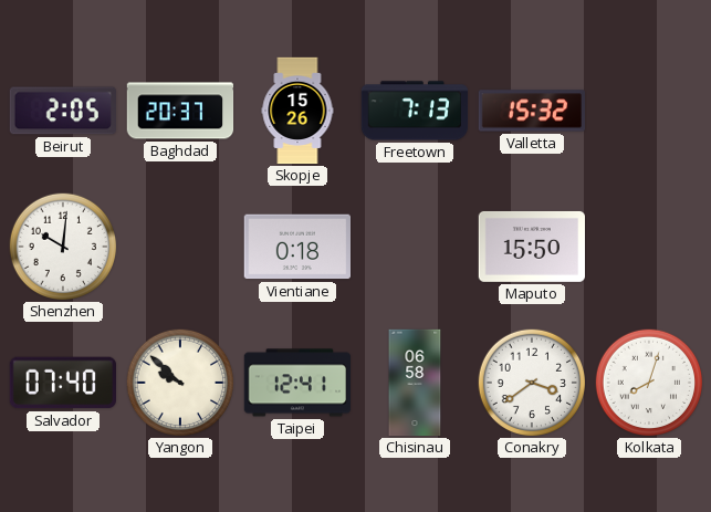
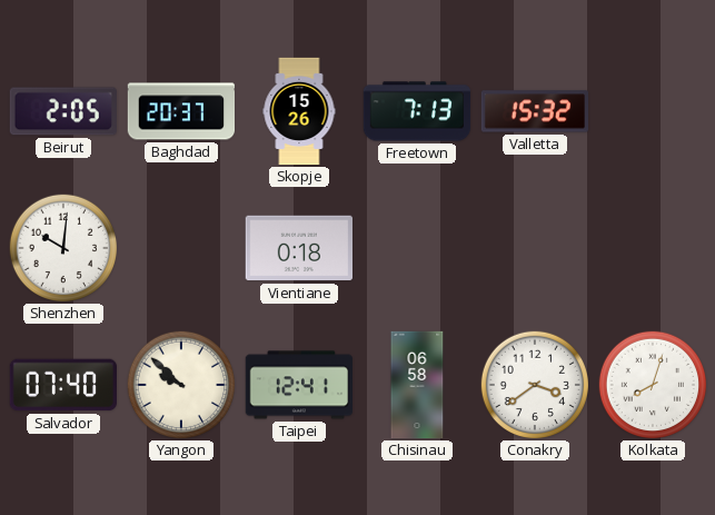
Maputo: 15:50 -> none (531, 247)
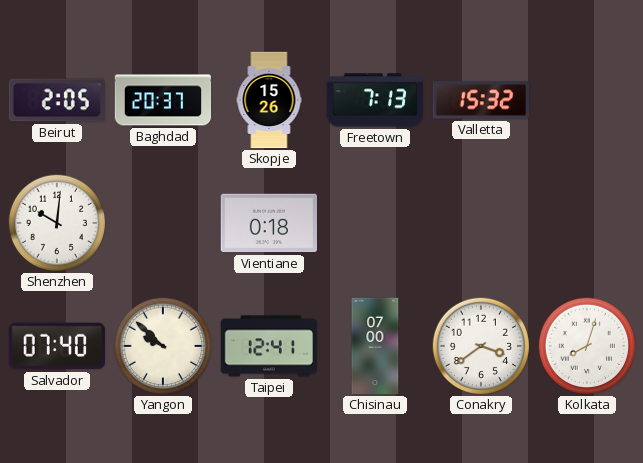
Chisinau: 06:58 -> 07:00 (375, 346)
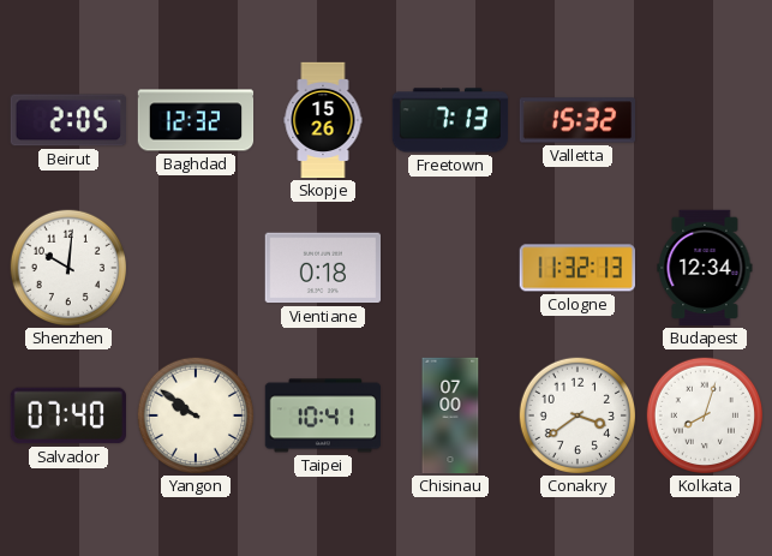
Baghdad: 20:37 -> 12:32 (196, 120)
Cologne: none -> 11:32 (576, 268)
Budapest: none -> 12:34 (705, 268)
Yangon: 9:52 -> 9:51 (195, 414)
Taipei: 12:41 -> 10:41 (323, 415)
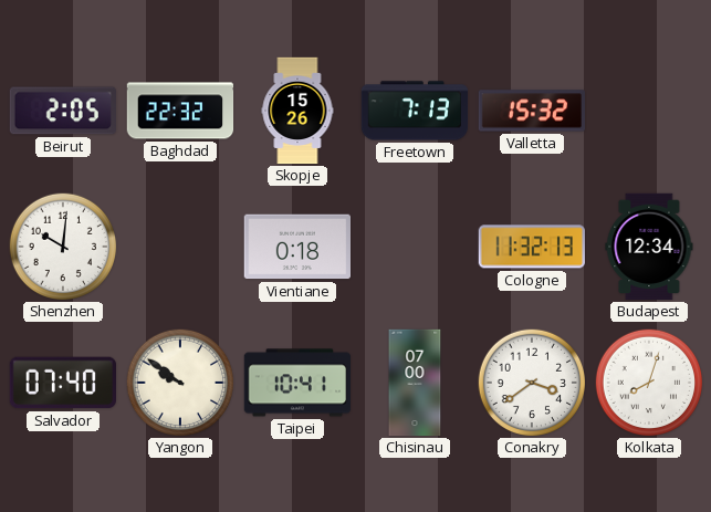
Baghdad: 12:32 -> 22:32 (180, 111)
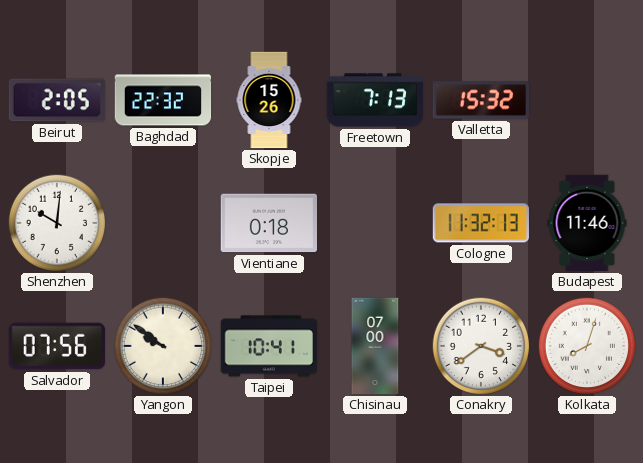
Budapest: 12:34 -> 11:46 (587, 223)
Salvador: 07:40 -> 07:56 (56, 346)
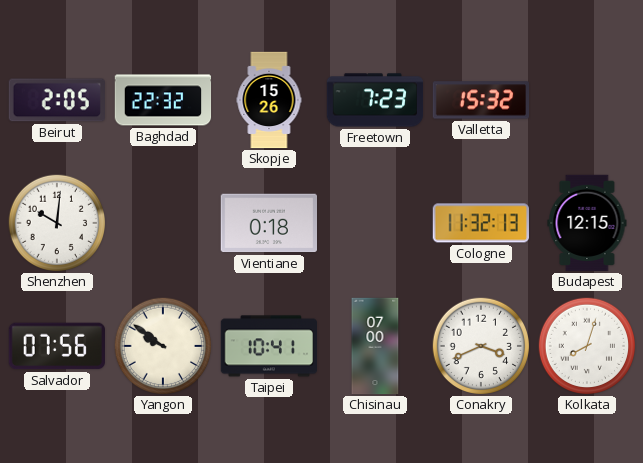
Freetown: 7:13 -> 7:23 (375, 100)
Budapest: 11:46 -> 12:15 (587, 223)
Conakry: 3:39 -> 3:41 (480, 345)
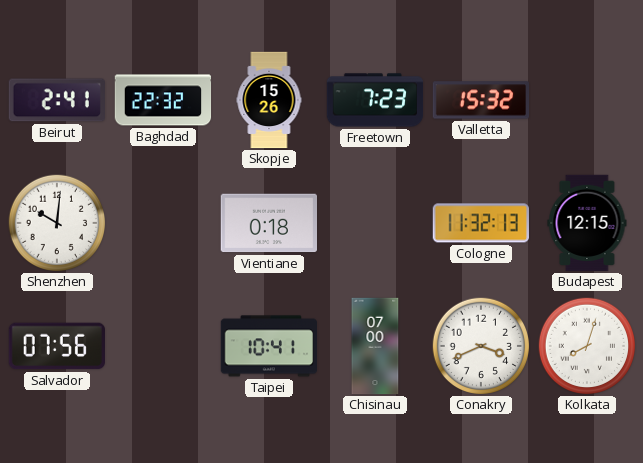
Beirut: 2:05 -> 2:41 (57, 100)
Yangon: 9:51 -> none (162, 345)
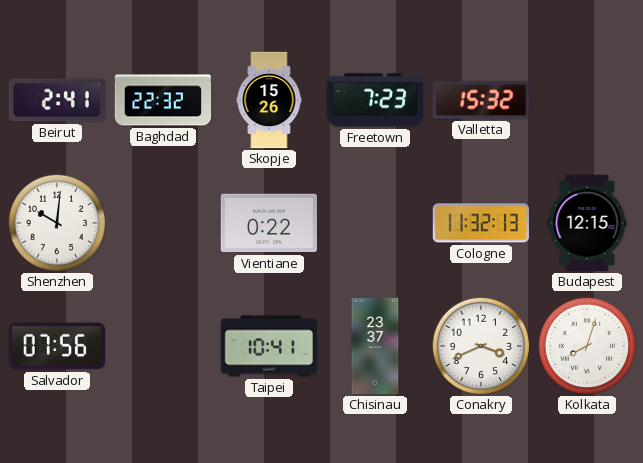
Vientiane: 0:18 -> 0:22 (268, 223)
Chisinau: 07:00 -> 23:37 (375, 346)
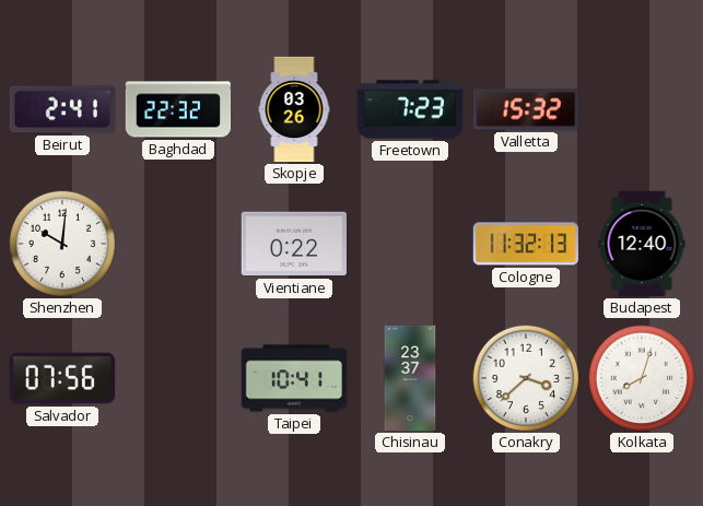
Skopje: 15:26 -> 03:26 (294, 109)
Budapest: 12:15 -> 12:40 (642, 244)
Conakry: 3:41 -> 3:38 (525, 377)
